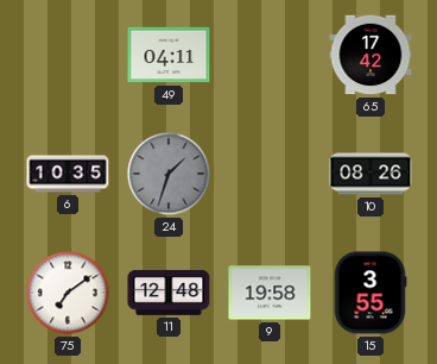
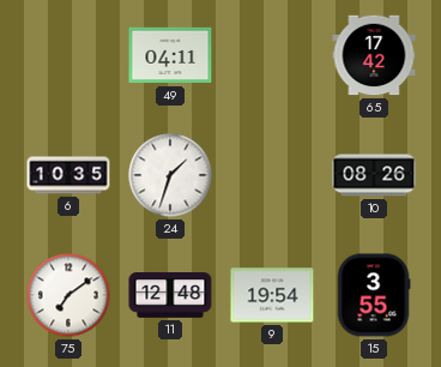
24 dial: grey -> white (170, 175)
9: 19:58 -> 19:54 (272, 295)
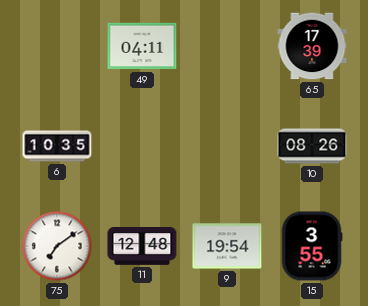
65: 17:42 -> 17:39 (312, 46)
24: 1:33 -> none (170, 175)
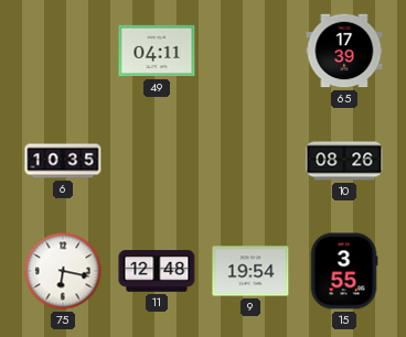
75: 7:09 -> 6:17 (63, 271)
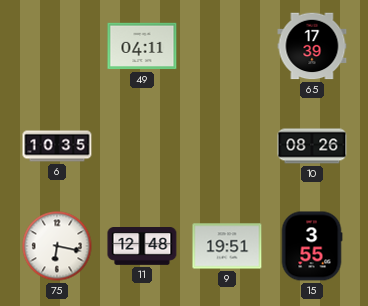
9: 19:54 -> 19:51 (227, 246)
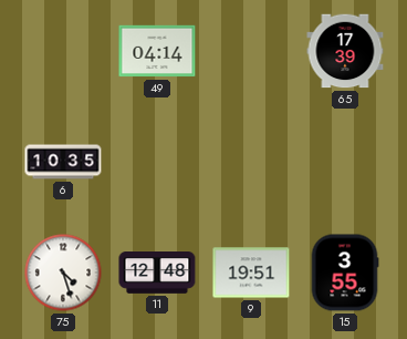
49: 04:11 -> 04:14 (157, 51)
10: 08:26 -> none (312, 146)
75: 6:17 -> 4:27 (63, 273)
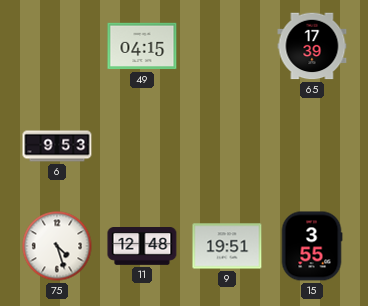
49: 04:14 -> 04:15 (142, 46)
6: 10:35 -> 9:53 (57, 146)
